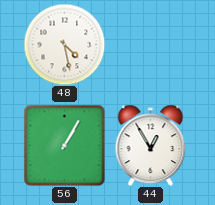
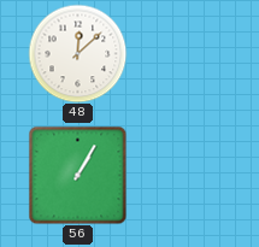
48: 4:28 -> 12:08 (77, 53)
44: 12:55 -> none (151, 145)
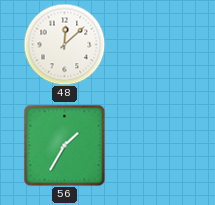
56: 1:05 -> 1:35 (64, 145)
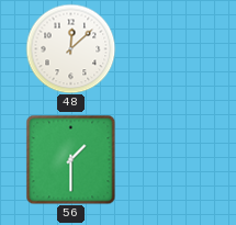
56: 1:35 -> 1:30 (70, 159)
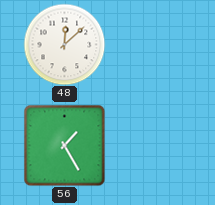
56: 1:30 -> 1:25 (64, 145)
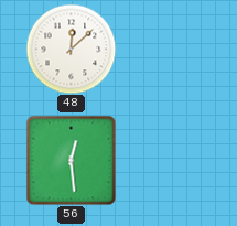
56: 1:25 -> 12:29 (71, 160)
